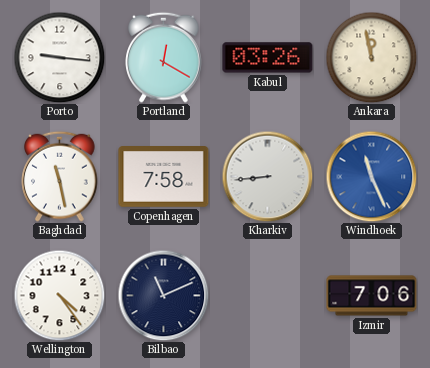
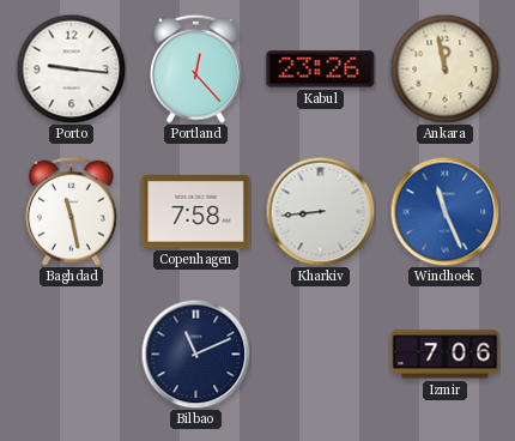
Portland: 12:20 -> 12:23 (196, 68)
Kabul: 03:26 -> 23:26 (321, 70)
Wellington: 4:24 -> none (59, 295)
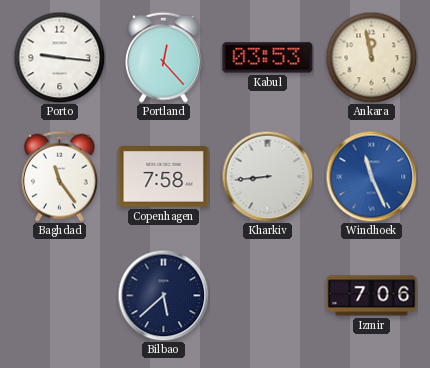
Kabul: 23:26 -> 03:53 (268, 58)
Baghdad: 11:28 -> 11:24 (60, 176)
Bilbao: 11:11 -> 5:38 (163, 295)
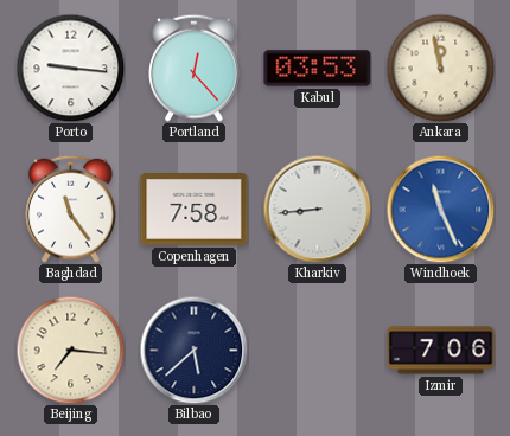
Beijing: none -> 7:16 (70, 350)
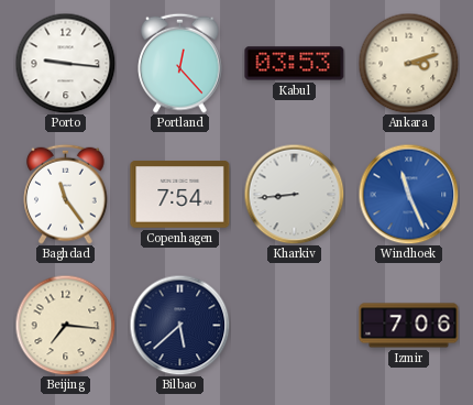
Ankara: 11:58 -> 3:12 (408, 63)
Copenhagen: 7:58 -> 7:54 (180, 195)
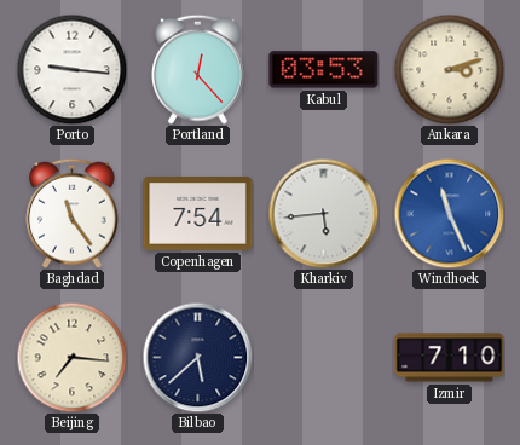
Kharkiv: 8:44 -> 5:44 (323, 213)
Izmir: 7:06 -> 7:10 (450, 358)
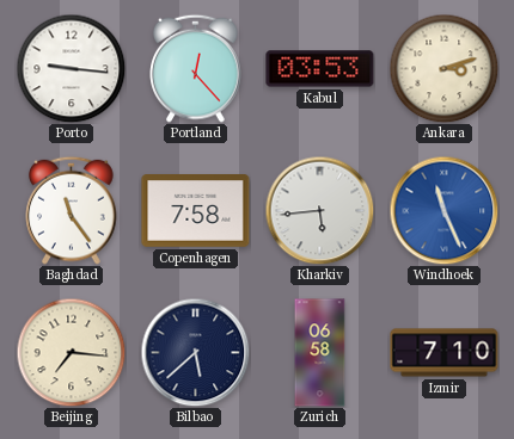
Copenhagen: 7:54 -> 7:58 (196, 211)
Zurich: none -> 06:58 (320, 353)
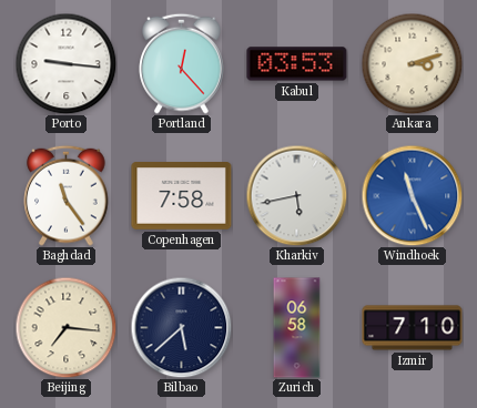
Kharkiv: 5:44 -> 5:43 (296, 195)
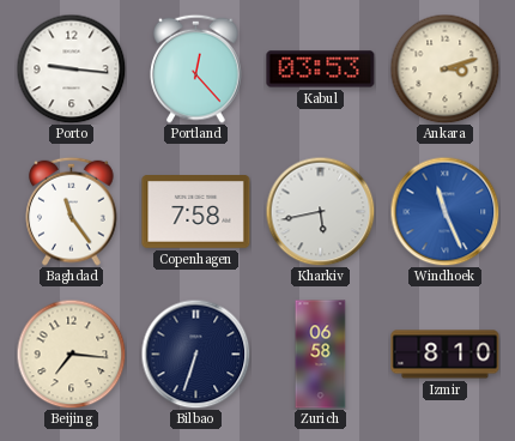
Bilbao: 5:38 -> 6:33 (195, 354)
Izmir: 7:10 -> 8:10 (446, 355)
